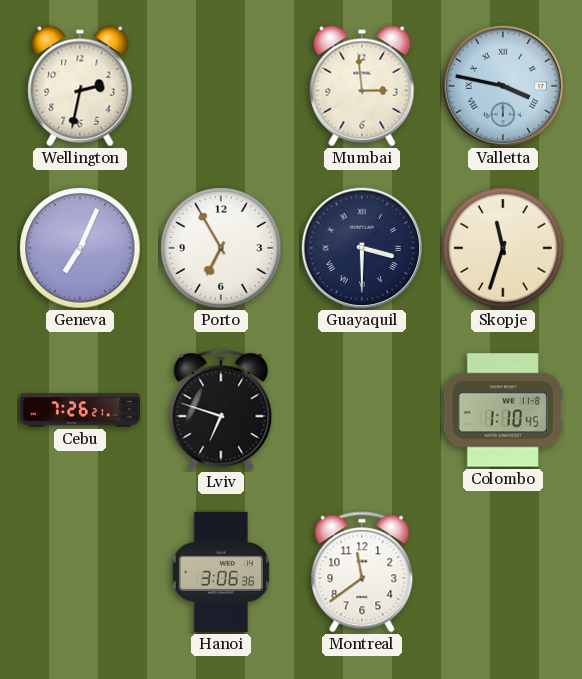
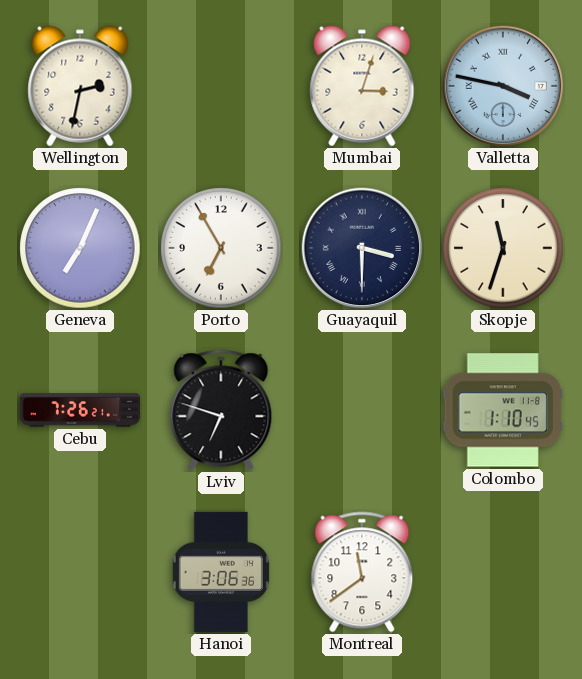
Mumbai: 2:59 -> 3:03 (362, 86)
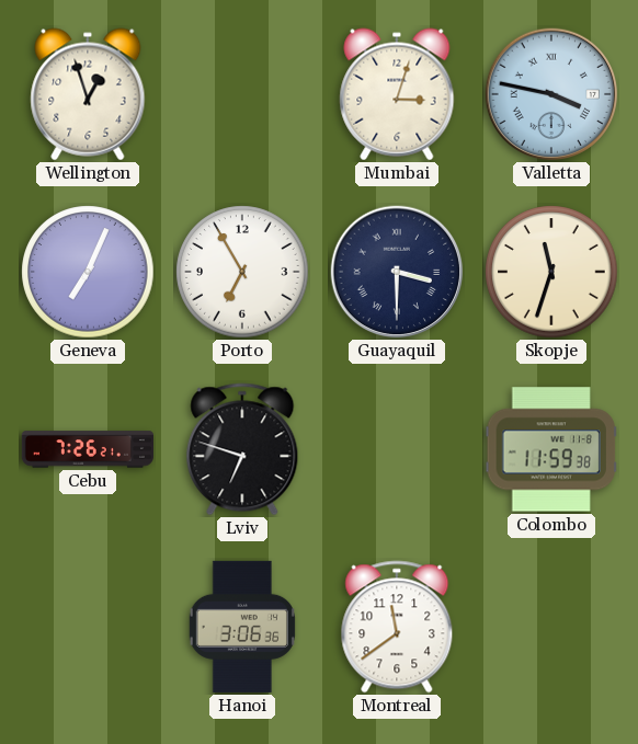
Wellington: 2:32 -> 12:57 (88, 94)
Colombo: 1:10 -> 11:59 (551, 449)
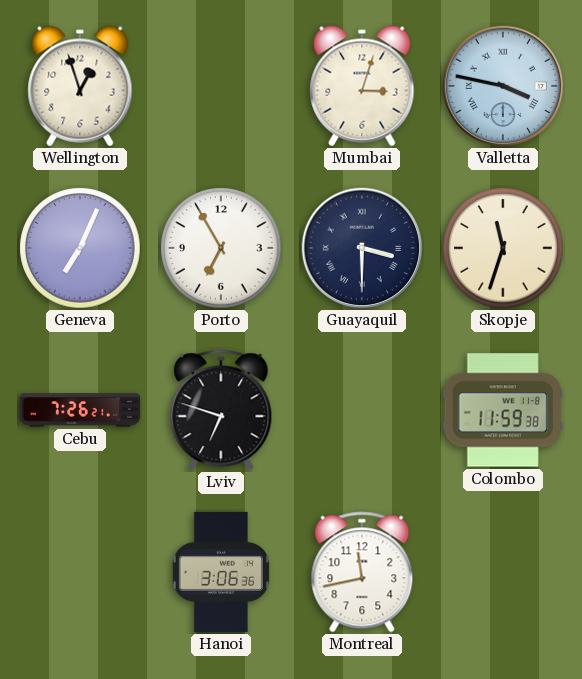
Montreal: 11:39 -> 11:43 (362, 572)
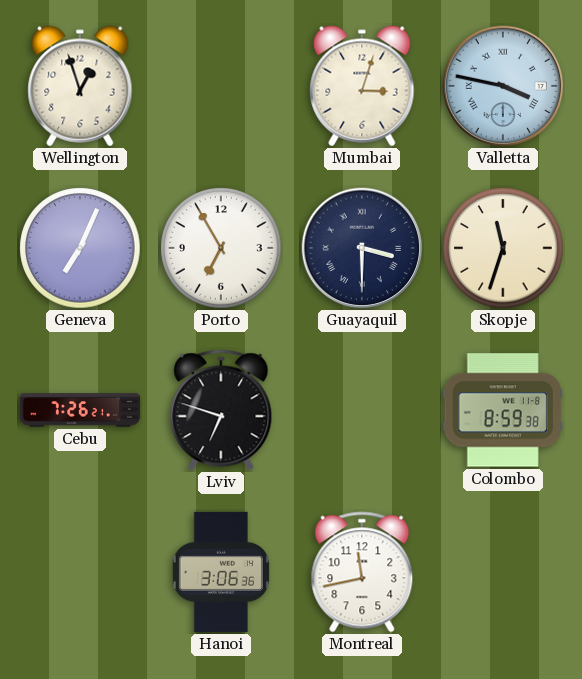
Colombo: 11:59 -> 8:59 (503, 410)
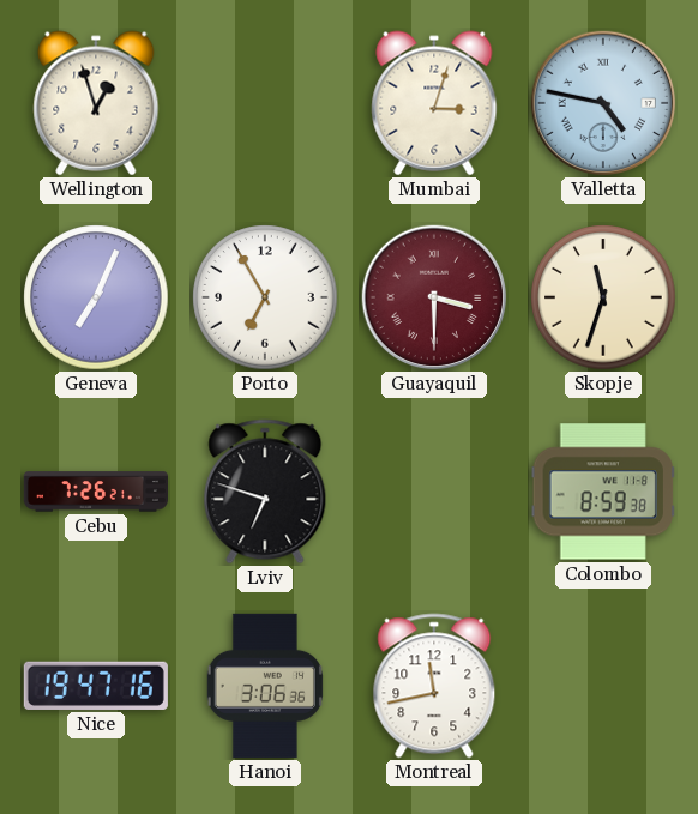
Valletta: 3:47 -> 4:47 (603, 103)
Guayaquil dial: navy -> burgundy (434, 297)
Nice: none -> 19:47 (96, 686)
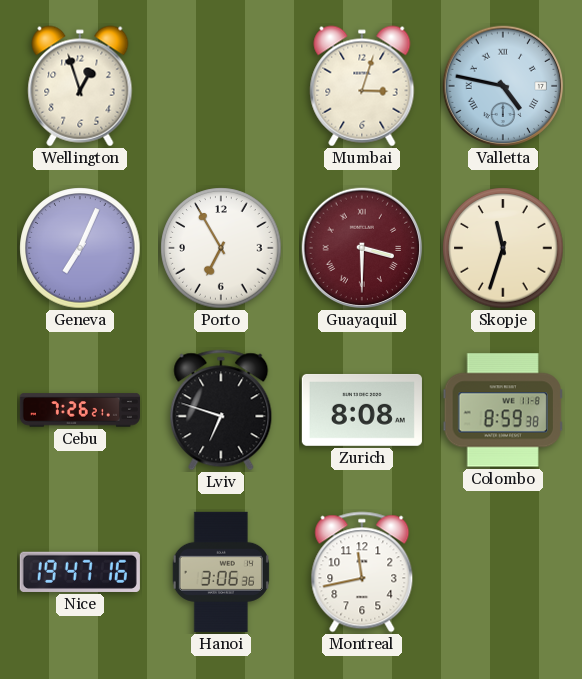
Zurich: none -> 8:08 (362, 410)
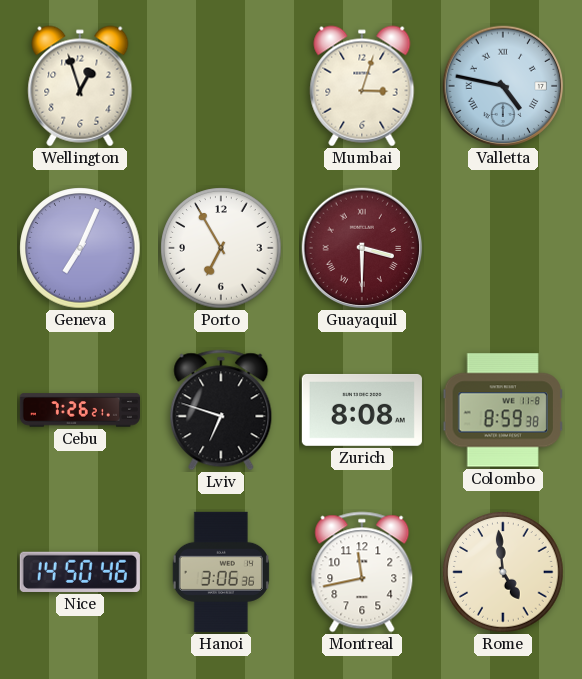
Skopje: 11:33 -> none (503, 248)
Nice: 19:47 -> 14:50 (80, 572)
Rome: none -> 4:59 (503, 572)
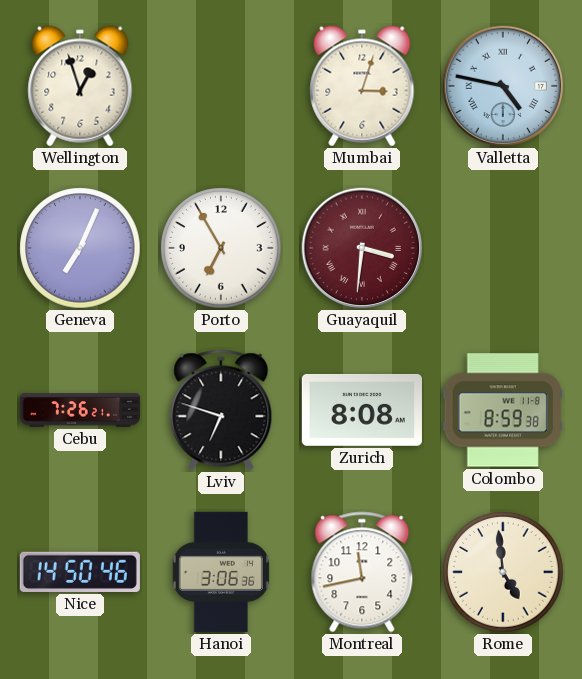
Guayaquil: 3:30 -> 3:31 (362, 248)
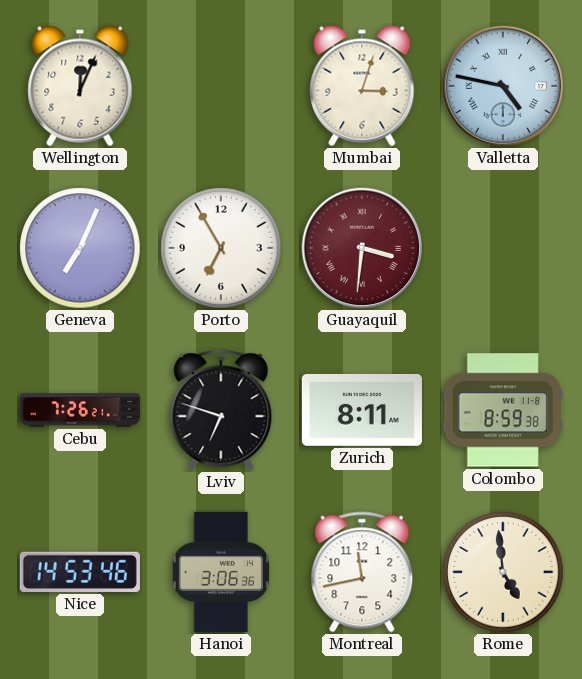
Wellington: 12:57 -> 12:04 (80, 86)
Zurich: 8:08 -> 8:11 (362, 410)
Nice: 14:50 -> 14:53 (80, 572)
